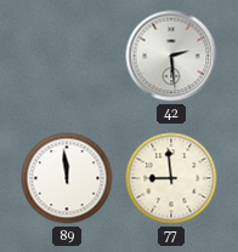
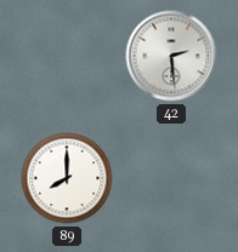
89: 11:59 -> 8:00 (67, 178)
77: 8:59 -> none (171, 178)
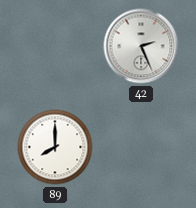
42: 2:29 -> 2:26 (141, 46)
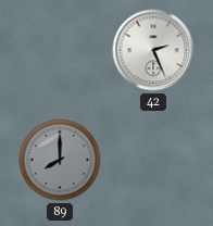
89 dial: white -> grey (60, 160)
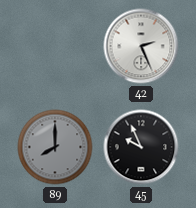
45: none -> 9:56 (141, 147)
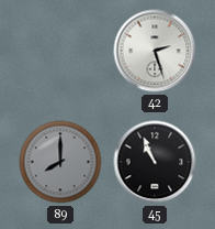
42: 2:26 -> 2:27 (155, 51)
45: 9:56 -> 10:56 (155, 162)
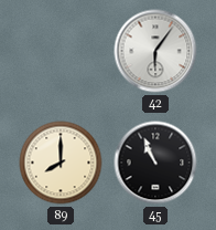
42: 2:27 -> 6:06 (155, 51)
89 dial: grey -> cream (61, 163)
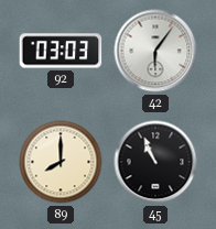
92: none -> 03:03 (61, 51)
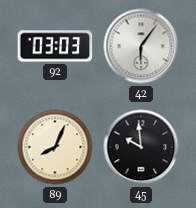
89: 8:00 -> 8:04 (55, 147)
45: 10:56 -> 9:59 (141, 147)
